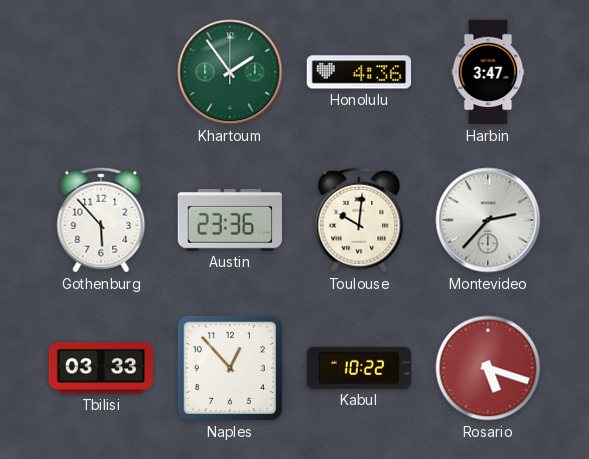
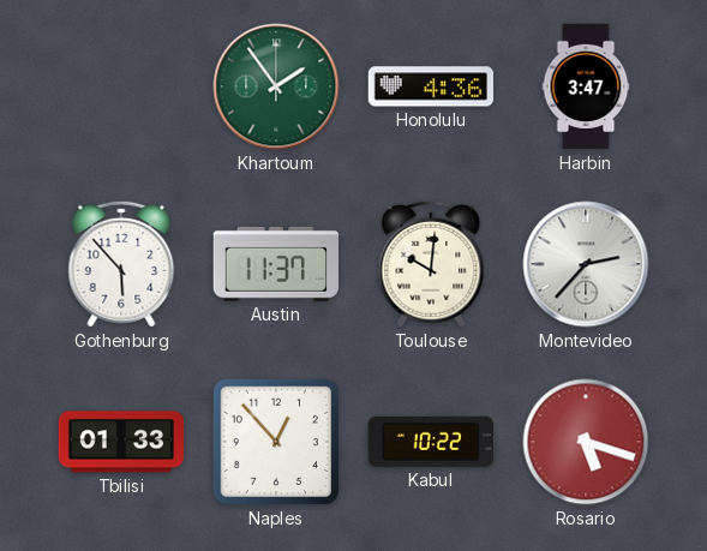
Austin: 23:36 -> 11:37 (275, 264)
Tbilisi: 03:33 -> 01:33 (121, 442)
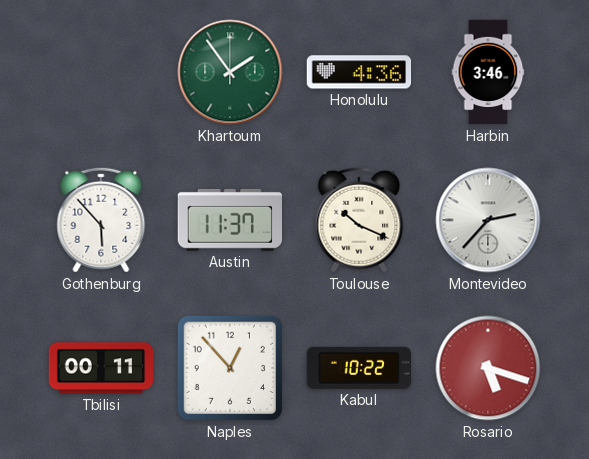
Harbin: 3:47 -> 3:46 (488, 72)
Toulouse: 10:01 -> 10:19 (359, 220)
Tbilisi: 01:33 -> 00:11 (101, 368)
